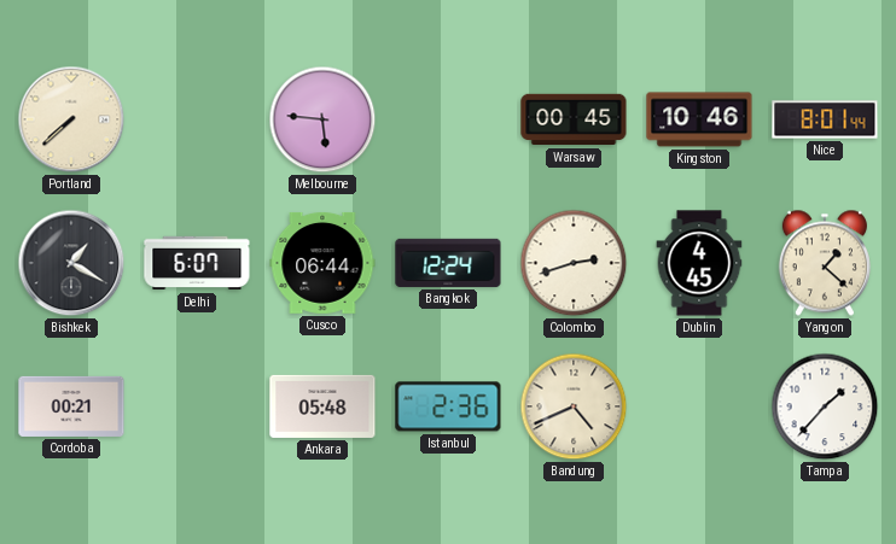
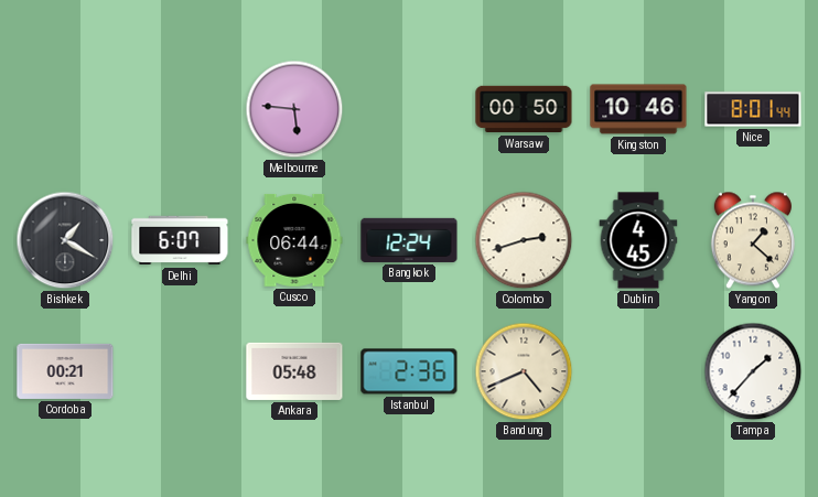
Portland: 7:38 -> none (71, 119)
Warsaw: 00:45 -> 00:50 (524, 109)
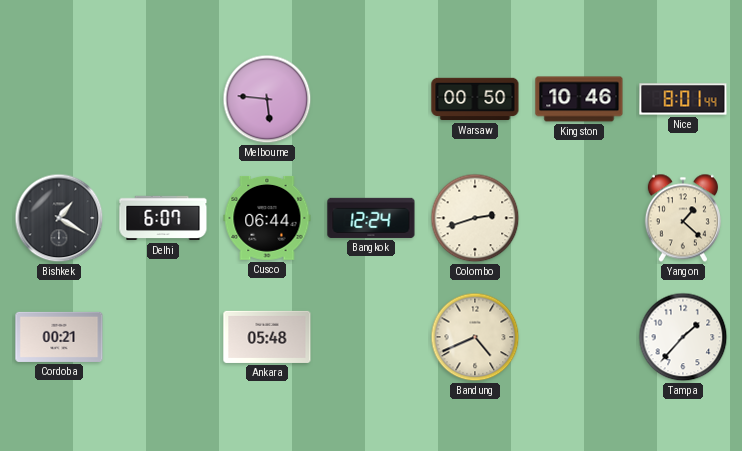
Dublin: 4:45 -> none (638, 240)
Istanbul: 2:36 -> none (409, 371)
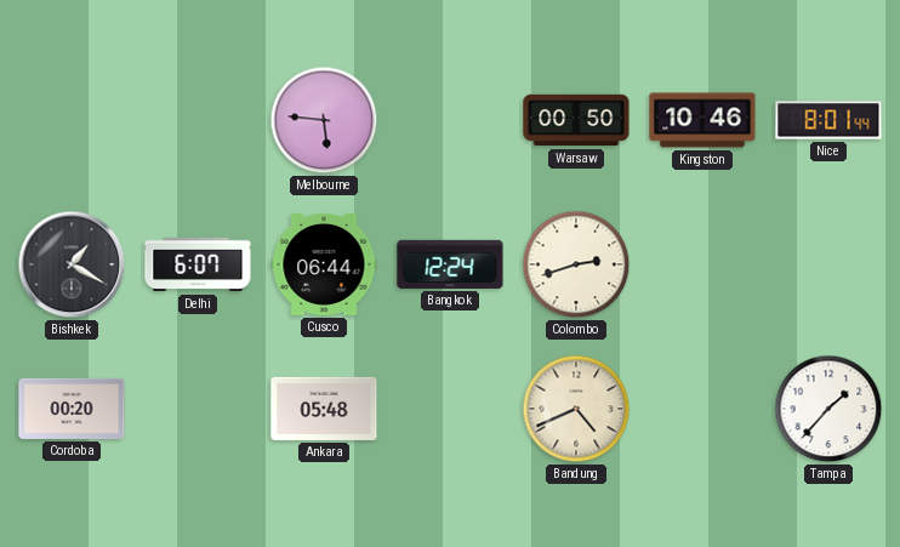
Yangon: 1:22 -> none (683, 218)
Cordoba: 00:21 -> 00:20 (72, 409)
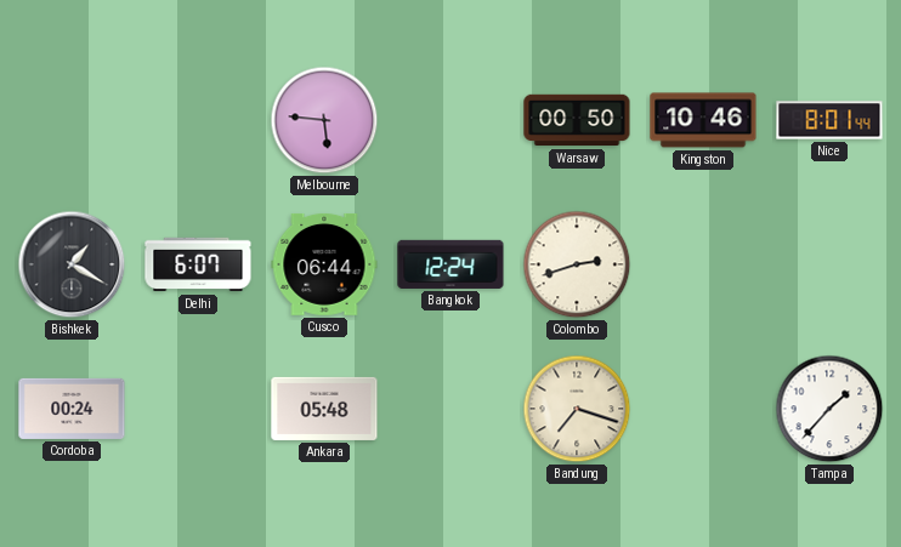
Cordoba: 00:20 -> 00:24 (72, 409)
Bandung: 4:41 -> 7:18 (577, 409)
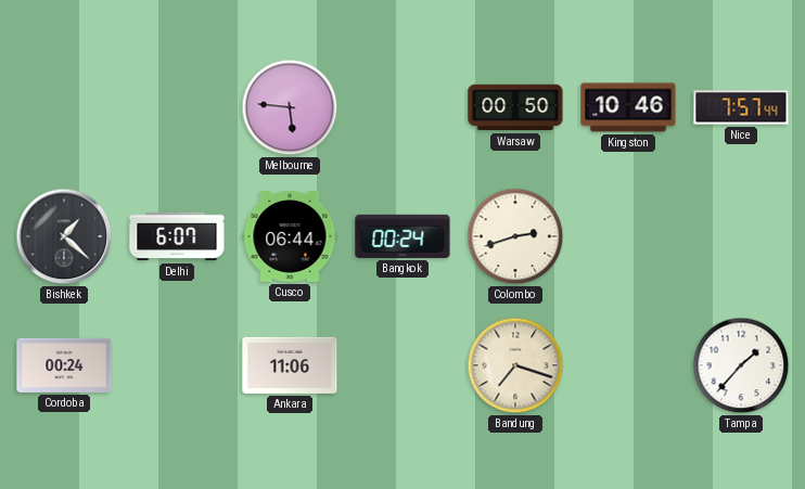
Nice: 8:01 -> 7:57 (741, 107)
Bishkek: 1:20 -> 1:22 (64, 236)
Bangkok: 12:24 -> 00:24 (403, 236)
Ankara: 05:48 -> 11:06 (290, 365)
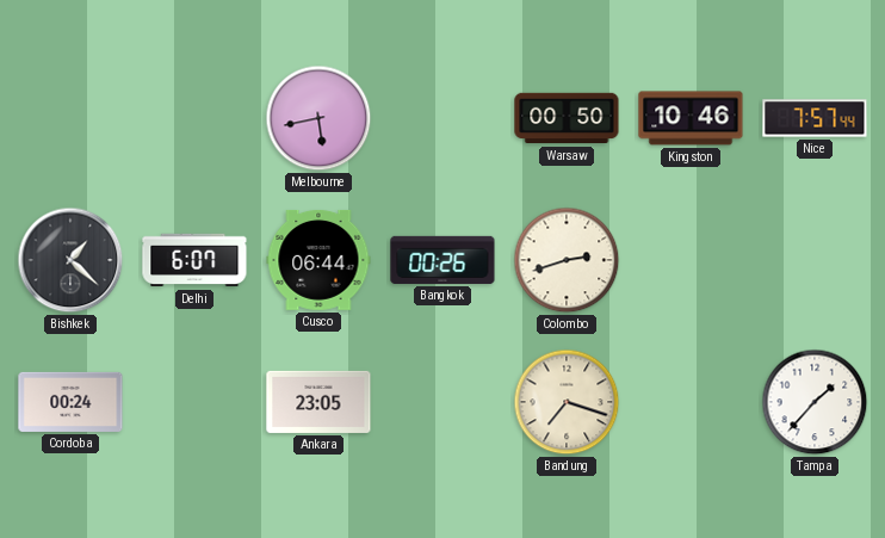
Melbourne: 5:46 -> 5:43 (318, 118)
Bangkok: 00:24 -> 00:26 (442, 260)
Ankara: 11:06 -> 23:05 (318, 402)
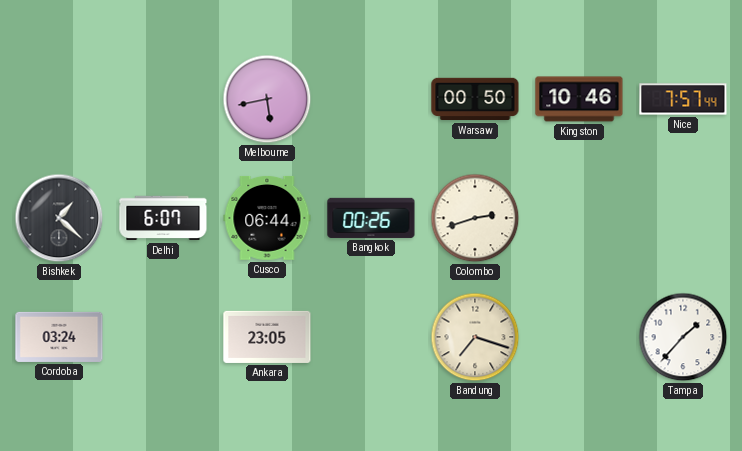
Cordoba: 00:24 -> 03:24 (59, 337)
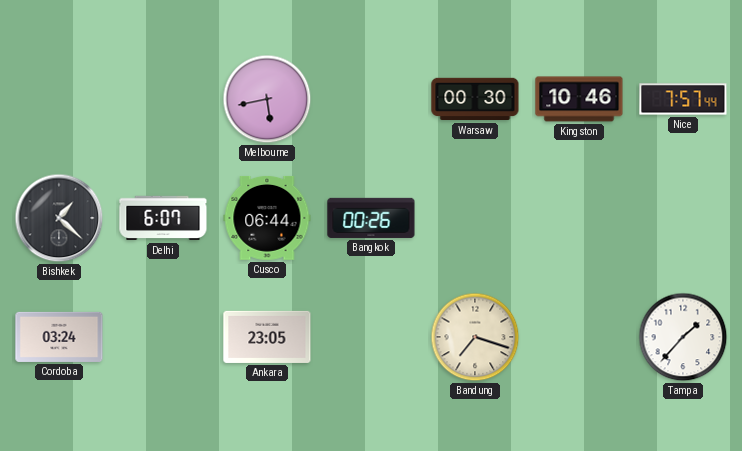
Warsaw: 00:50 -> 00:30 (475, 99)
Colombo: 2:42 -> none (475, 218)
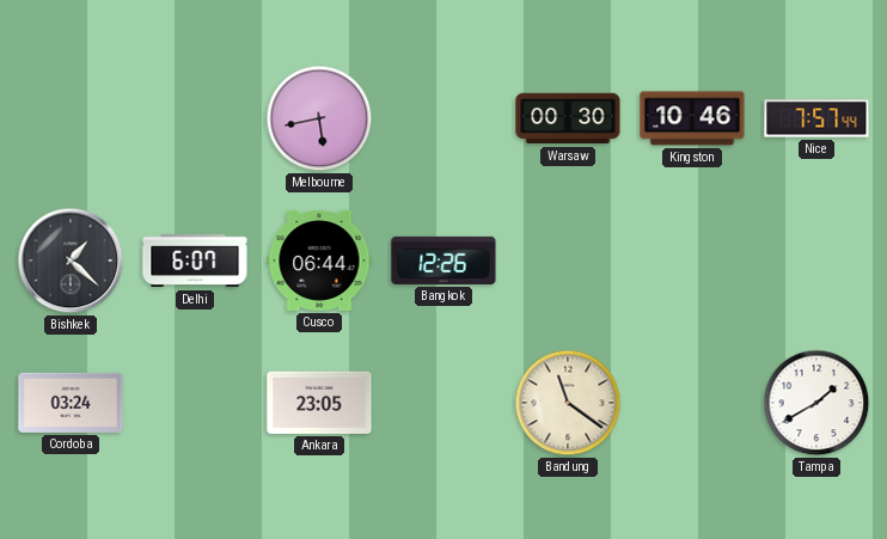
Bangkok: 00:26 -> 12:26 (443, 261)
Bandung: 7:18 -> 11:21 (568, 403)
Tampa: 1:37 -> 1:40 (816, 403)
